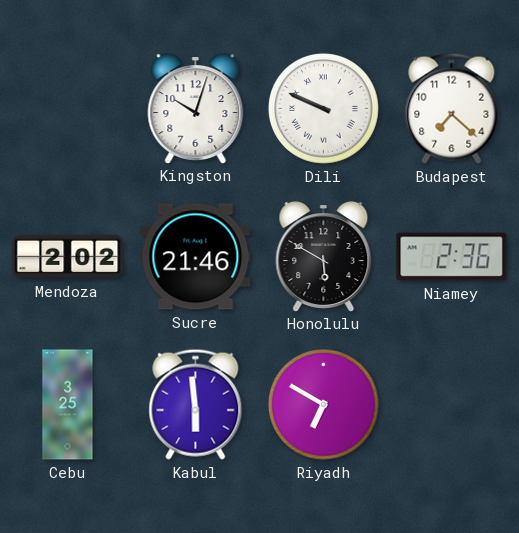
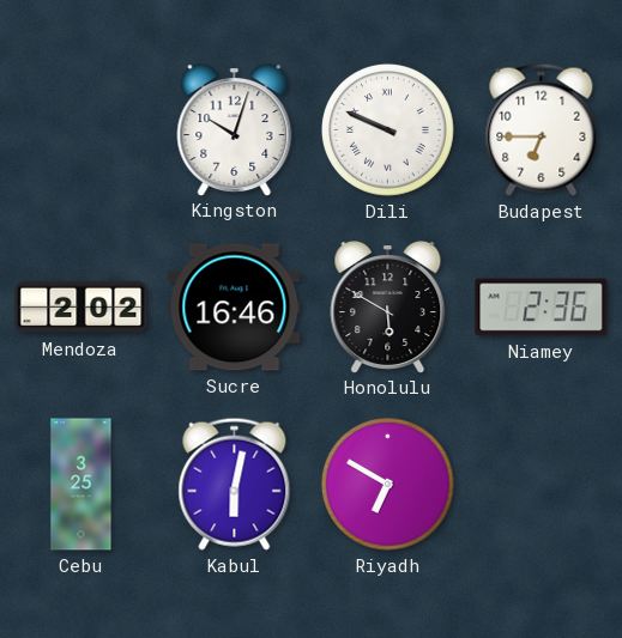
Budapest: 7:22 -> 6:45 (542, 129)
Sucre: 21:46 -> 16:46 (235, 308)
Kabul: 5:59 -> 6:02 (235, 484)
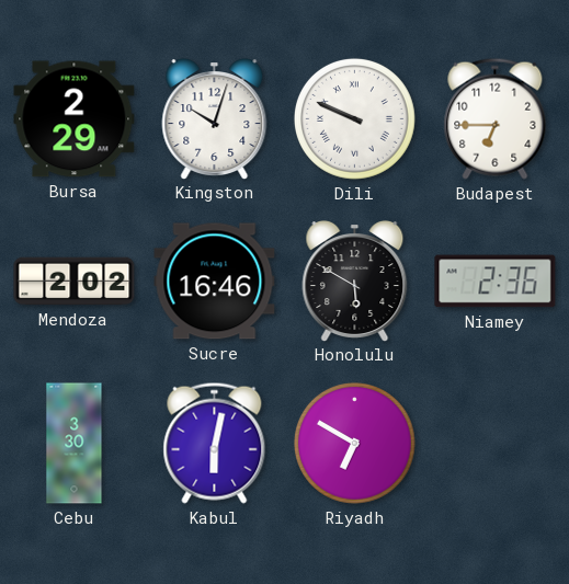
Bursa: none -> 2:29 (75, 119)
Cebu: 3:25 -> 3:30 (75, 444)
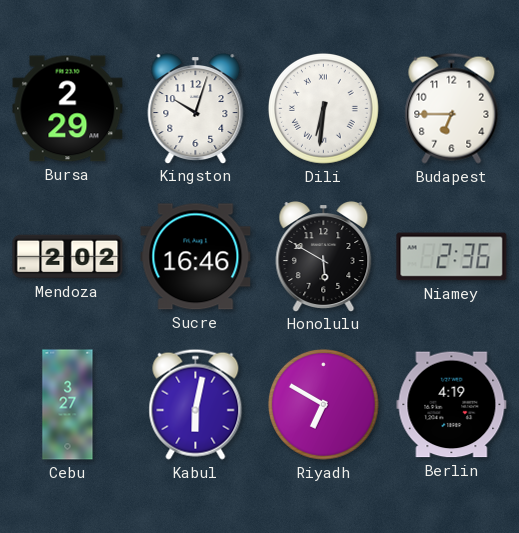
Dili: 9:49 -> 6:31 (323, 108)
Cebu: 3:30 -> 3:27 (68, 405)
Berlin: none -> 4:19 (452, 405)
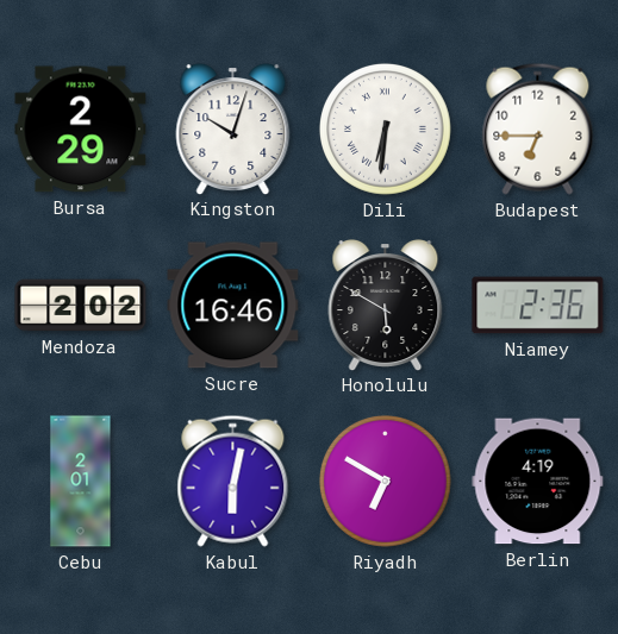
Cebu: 3:27 -> 2:01 (81, 482)
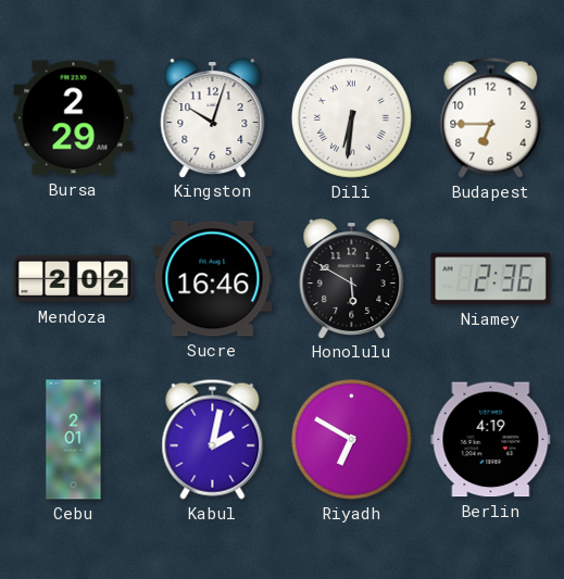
Kabul: 6:02 -> 2:02 (213, 439)
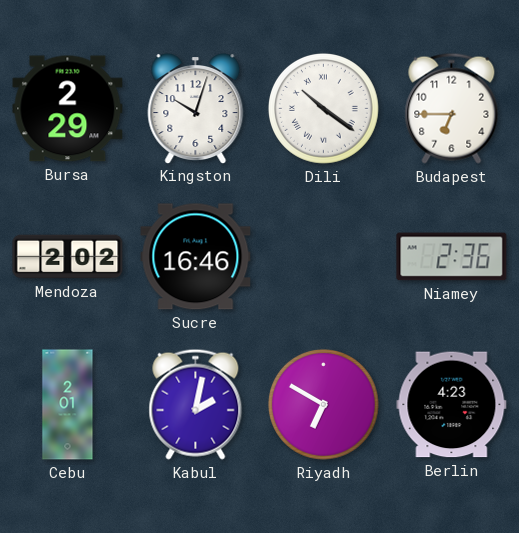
Dili: 6:31 -> 10:21 (323, 108)
Honolulu: 5:50 -> none (352, 279)
Berlin: 4:19 -> 4:23 (452, 405)
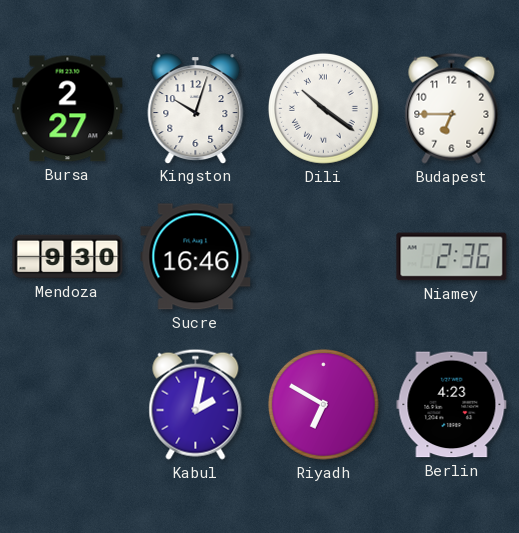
Bursa: 2:29 -> 2:27 (68, 109)
Mendoza: 2:02 -> 9:30 (68, 257)
Cebu: 2:01 -> none (68, 405)
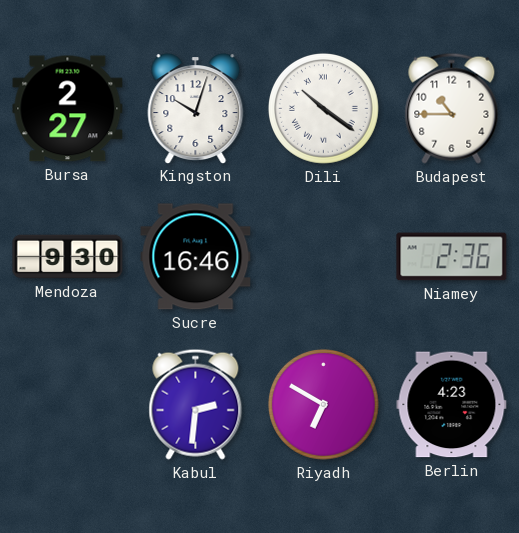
Budapest: 6:45 -> 10:45 (452, 108)
Kabul: 2:02 -> 2:31 (196, 404)
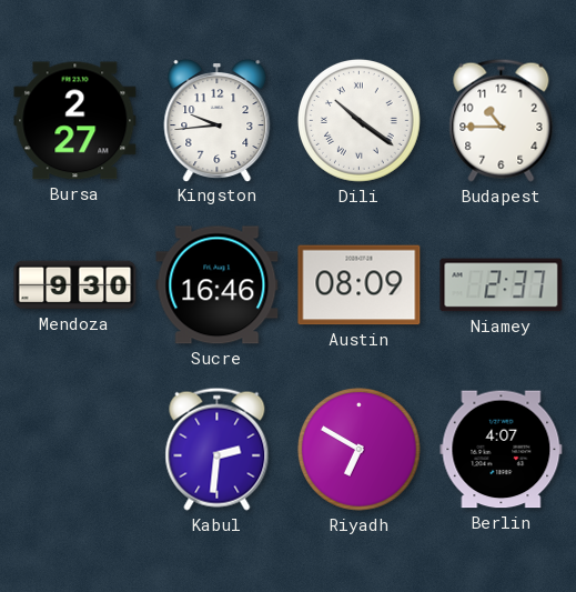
Kingston: 10:03 -> 9:44 (218, 121)
Austin: none -> 08:09 (360, 285)
Niamey: 2:36 -> 2:37 (502, 285)
Berlin: 4:23 -> 4:07 (502, 450)
